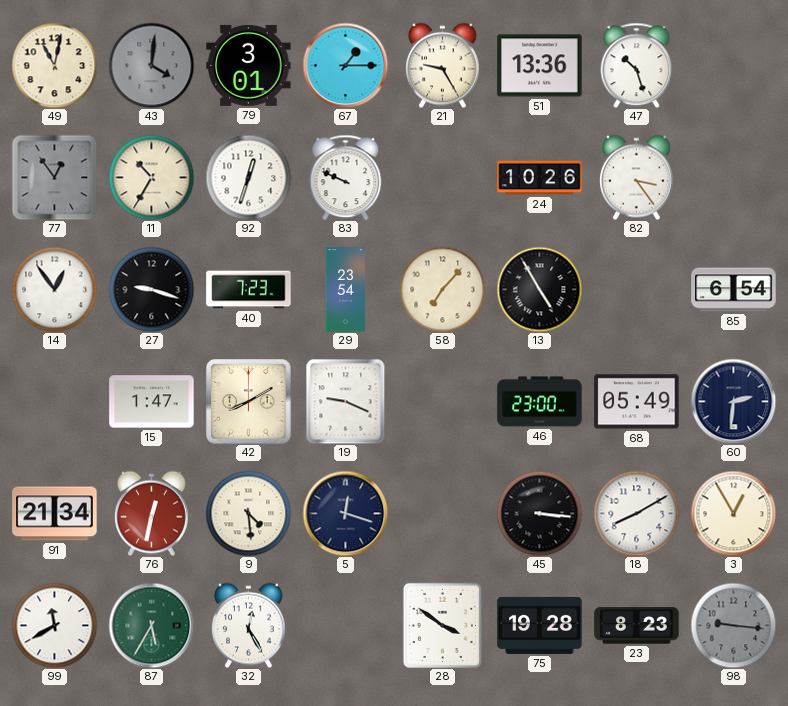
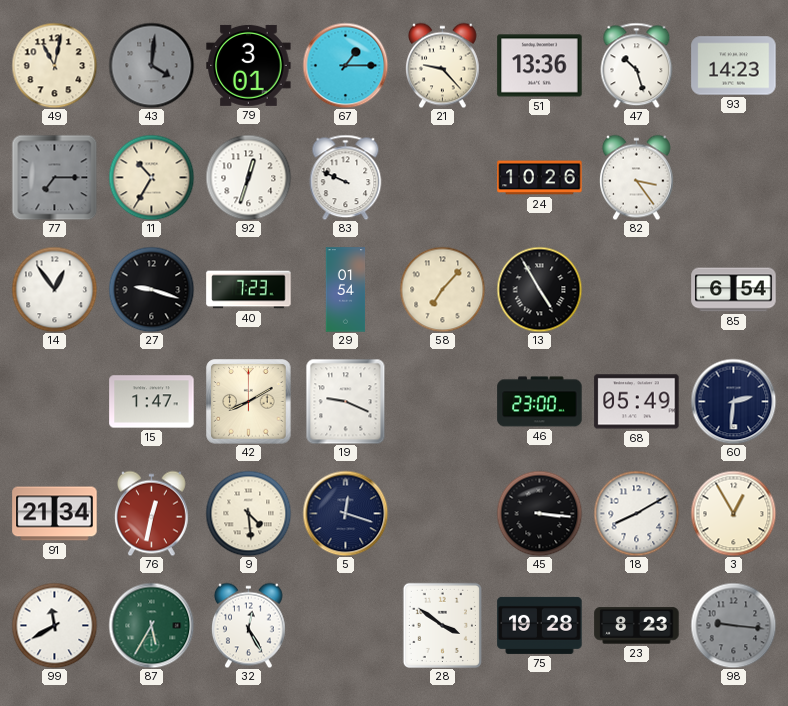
21: 9:25 -> 9:23 (443, 65)
93: none -> 14:23 (734, 66)
77: 12:54 -> 7:15 (54, 177)
29: 23:54 -> 01:54 (346, 290)
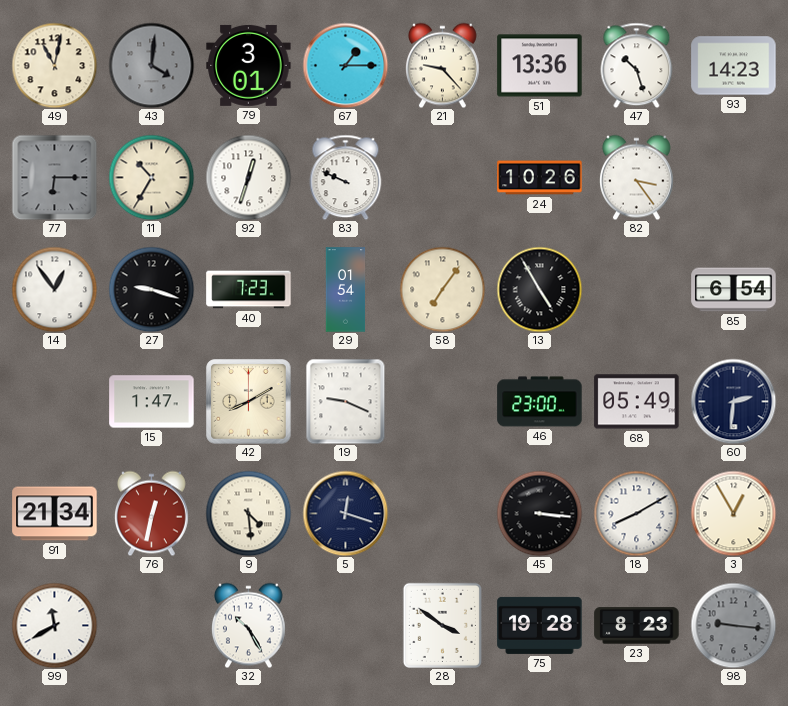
77: 7:15 -> 6:15 (54, 177)
58: 7:07 -> 7:06 (442, 289)
87: 5:35 -> none (151, 625)
32: 12:25 -> 10:25 (249, 625)
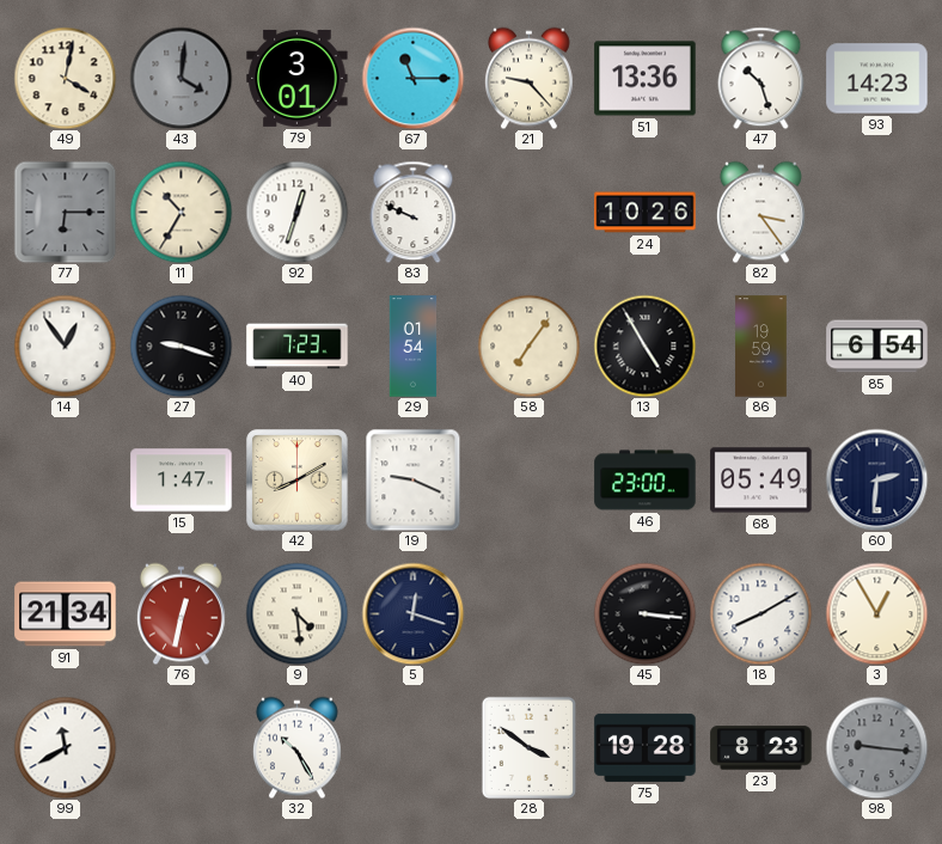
49: 11:02 -> 4:02 (65, 78)
67: 1:15 -> 11:15 (412, 78)
86: none -> 19:59 (761, 347)
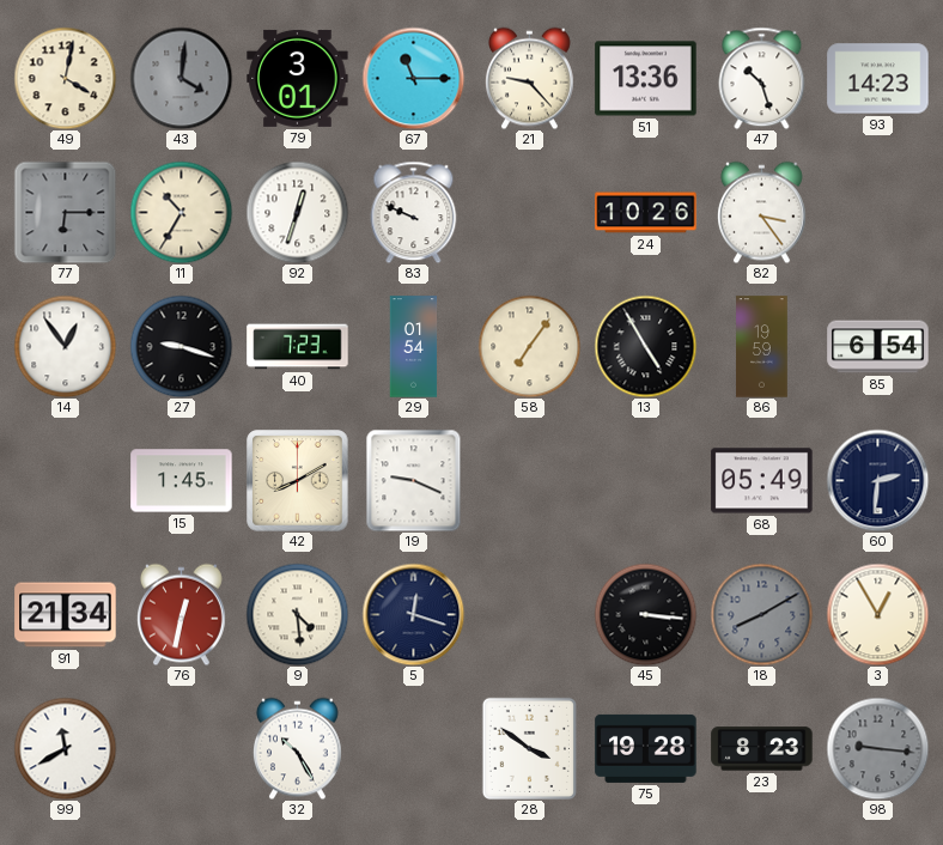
15: 1:47 -> 1:45 (182, 481)
46: 23:00 -> none (646, 481)
18 dial: white -> grey (761, 614)
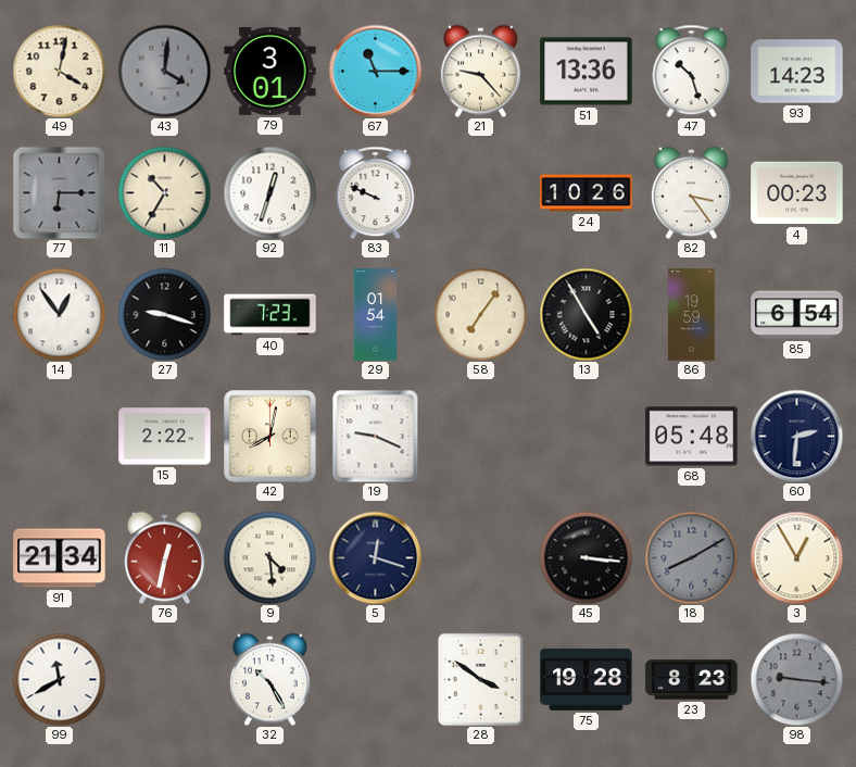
4: none -> 00:23 (797, 193)
15: 1:45 -> 2:22 (165, 437)
42: 8:10 -> 8:02 (270, 437)
68: 05:49 -> 05:48 (692, 437)
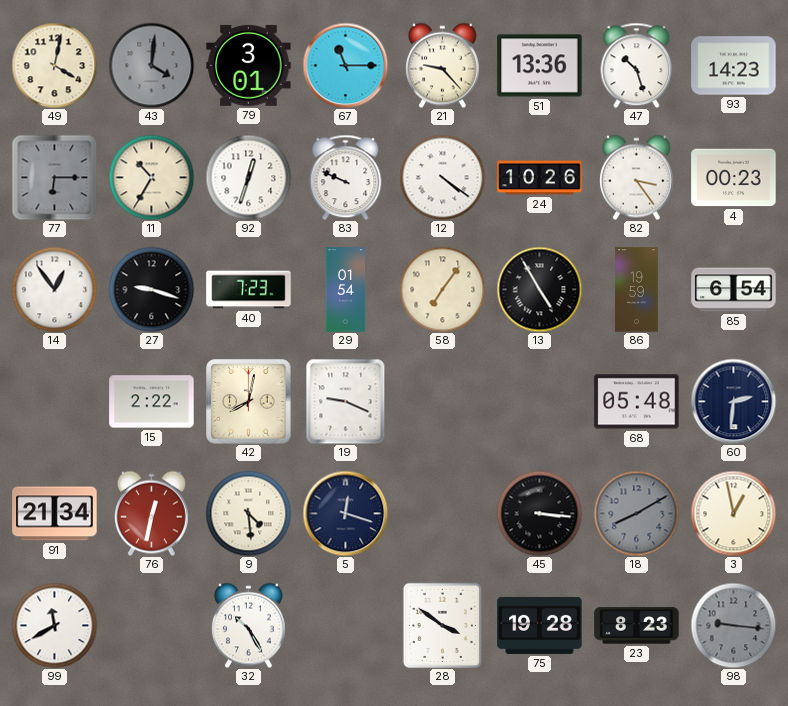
12: none -> 4:21 (442, 177)
3: 12:55 -> 12:58 (733, 513)
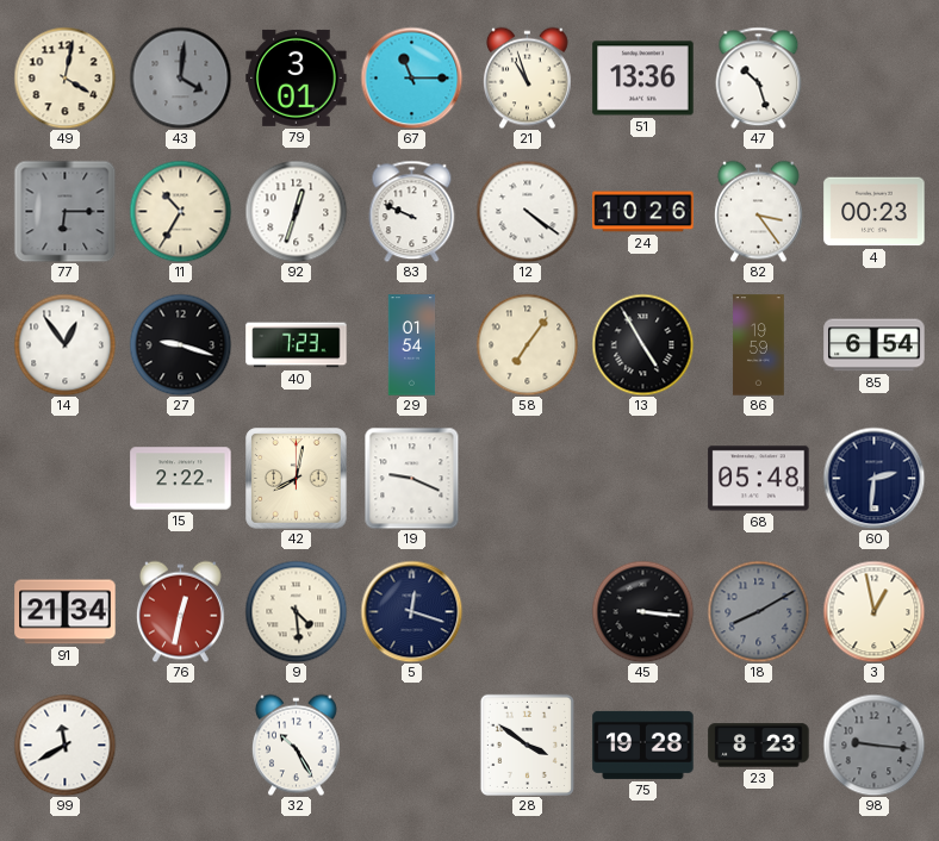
21: 9:23 -> 10:57 (528, 77)
93: 14:23 -> none (734, 66)
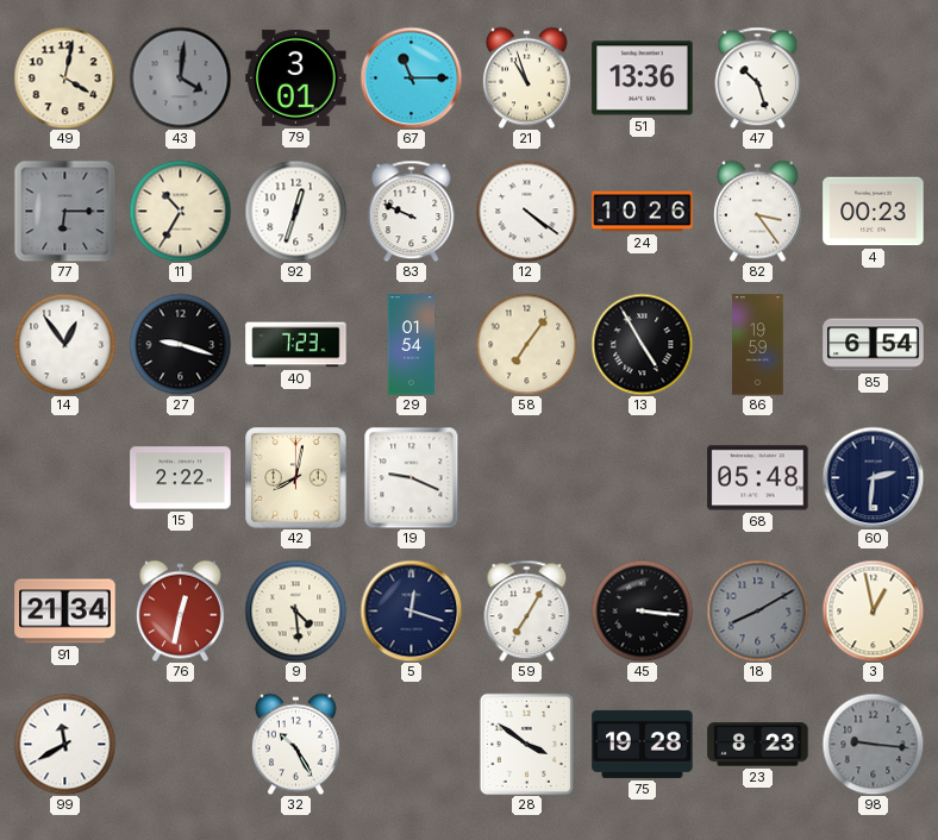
59: none -> 7:05 (527, 610)
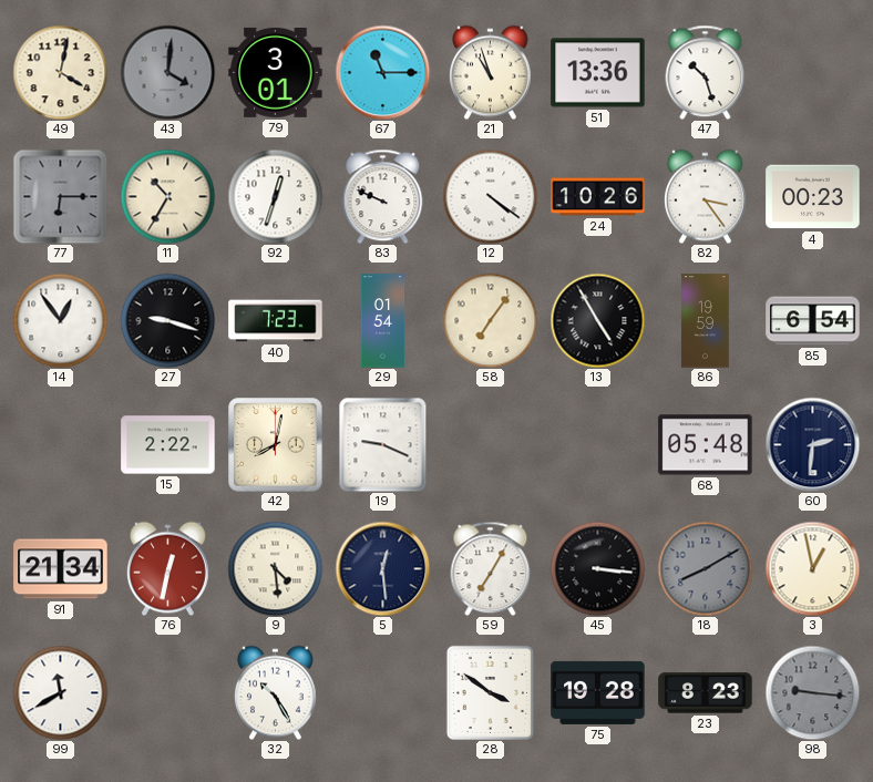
5: 12:18 -> 12:29 (382, 568)
